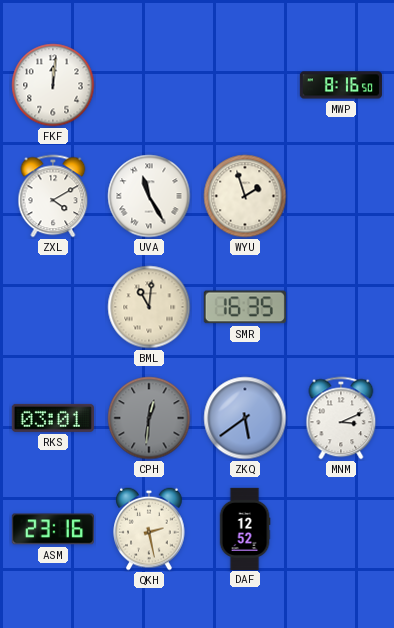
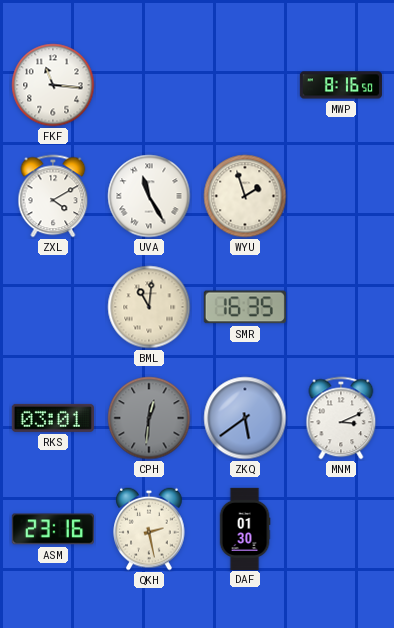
FKF: 12:01 -> 11:16 (53, 85)
DAF: 12:52 -> 01:30 (245, 528)
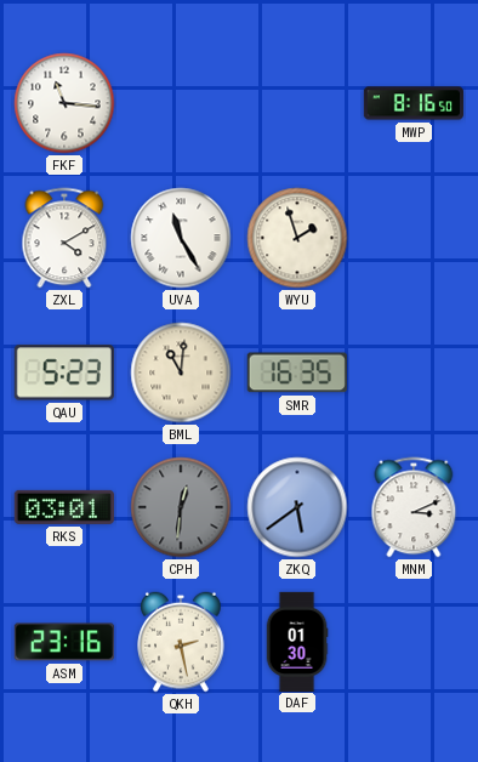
QAU: none -> 5:23 (64, 373)
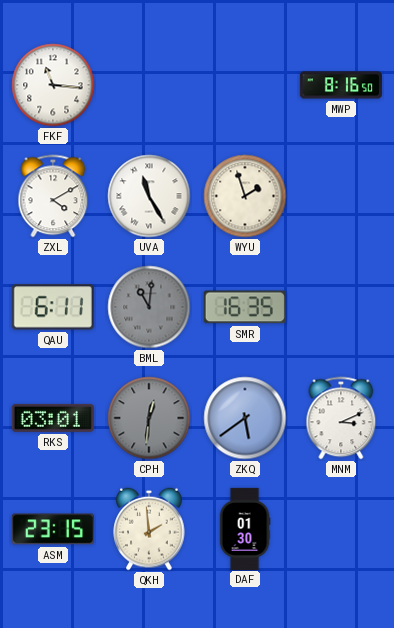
QAU: 5:23 -> 6:11 (53, 307)
BML dial: cream -> grey (149, 307)
ASM: 23:16 -> 23:15 (53, 529)
QKH: 2:28 -> 1:59 (149, 529)
